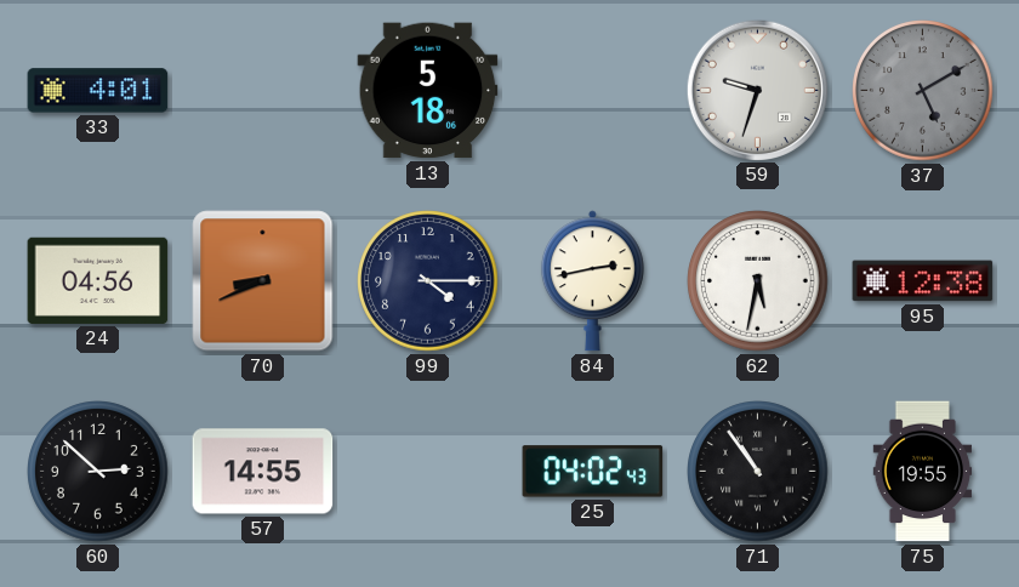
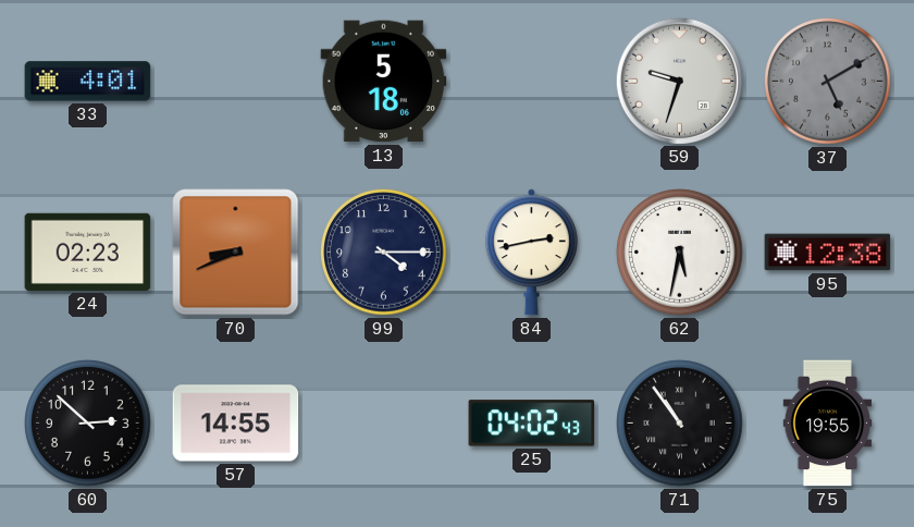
24: 04:56 -> 02:23 (88, 252)
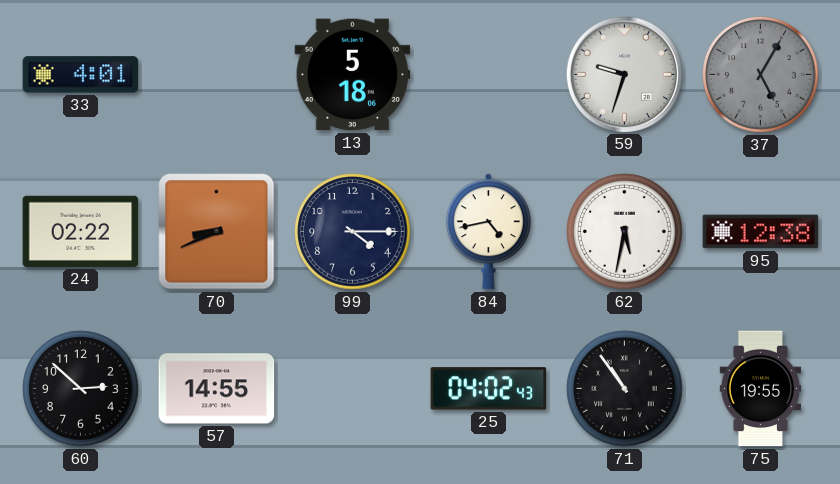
37: 5:10 -> 5:05 (761, 75)
24: 02:23 -> 02:22 (81, 231)
84: 2:43 -> 4:43 (488, 232)
